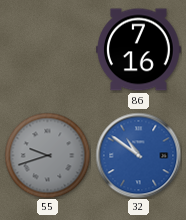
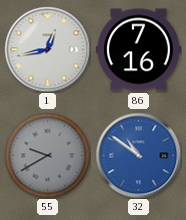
1: none -> 12:43 (47, 49)
55: 9:42 -> 9:40 (47, 155)
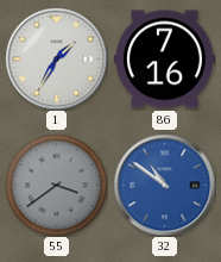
1: 12:43 -> 1:35 (56, 58)
55: 9:40 -> 3:39 (56, 185)
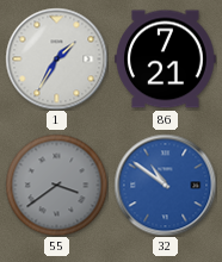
86: 7:16 -> 7:21 (166, 60)
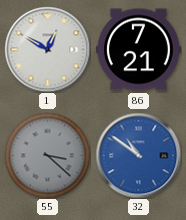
1: 1:35 -> 12:50 (47, 49)
55: 3:39 -> 3:22 (47, 155)
